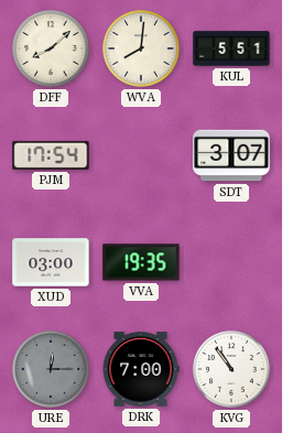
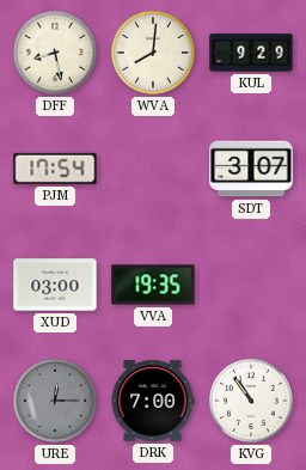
DFF: 8:08 -> 8:28 (55, 53)
KUL: 5:51 -> 9:29 (251, 53)
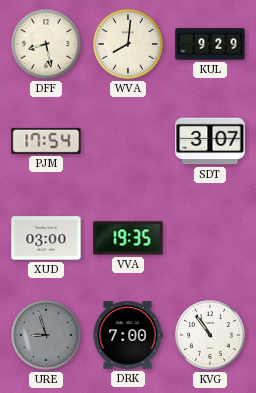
URE: 12:15 -> 8:57 (46, 335)
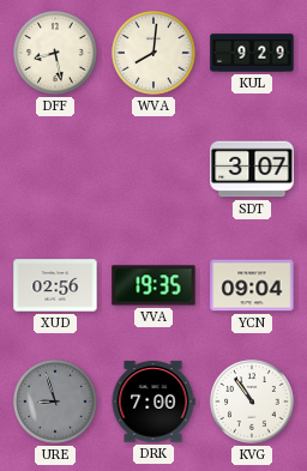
PJM: 17:54 -> none (46, 141)
XUD: 03:00 -> 02:56 (55, 285)
YCN: none -> 09:04 (252, 285)
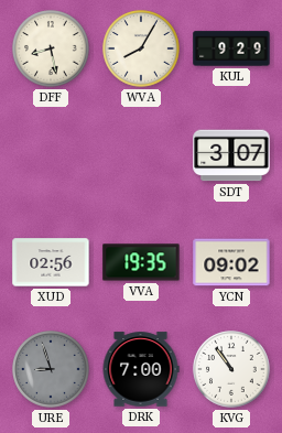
WVA: 8:01 -> 8:05 (141, 48)
YCN: 09:04 -> 09:02 (231, 262)
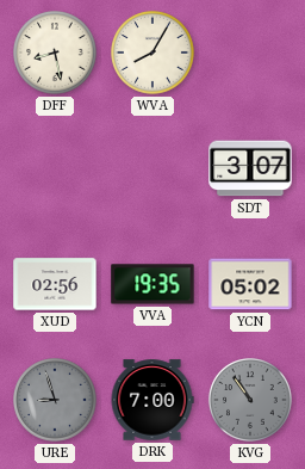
KUL: 9:29 -> none (231, 48)
YCN: 09:02 -> 05:02 (250, 284)
KVG dial: white -> grey (250, 400)
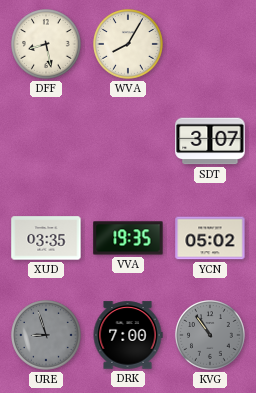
XUD: 02:56 -> 03:35 (46, 238)
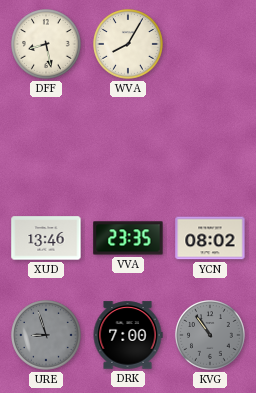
SDT: 3:07 -> none (210, 141)
XUD: 03:35 -> 13:46 (46, 238)
VVA: 19:35 -> 23:35 (128, 238)
YCN: 05:02 -> 08:02 (210, 238)
